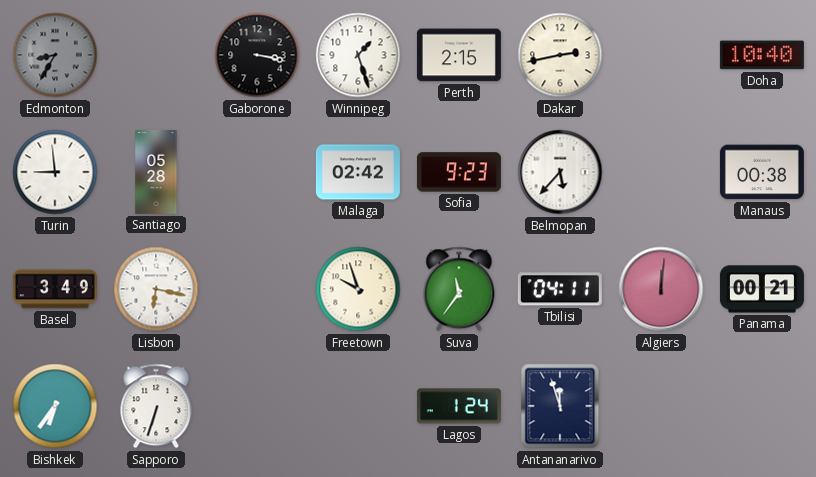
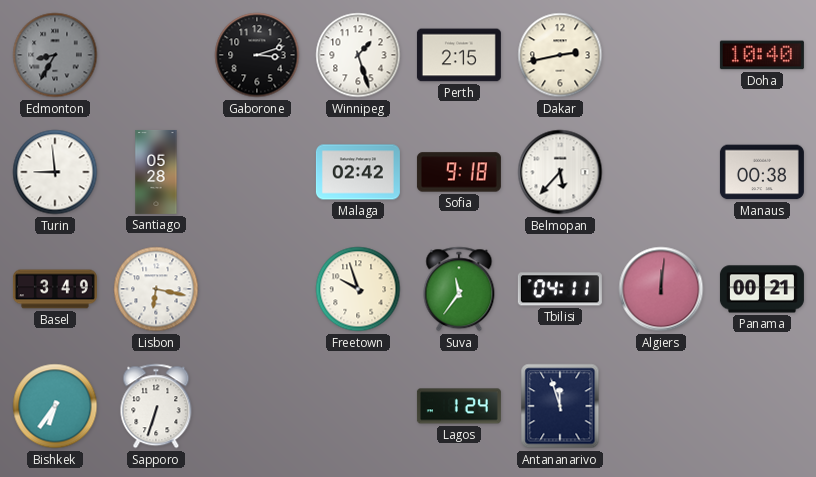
Gaborone: 3:17 -> 3:12 (257, 55)
Sofia: 9:23 -> 9:18 (459, 172)
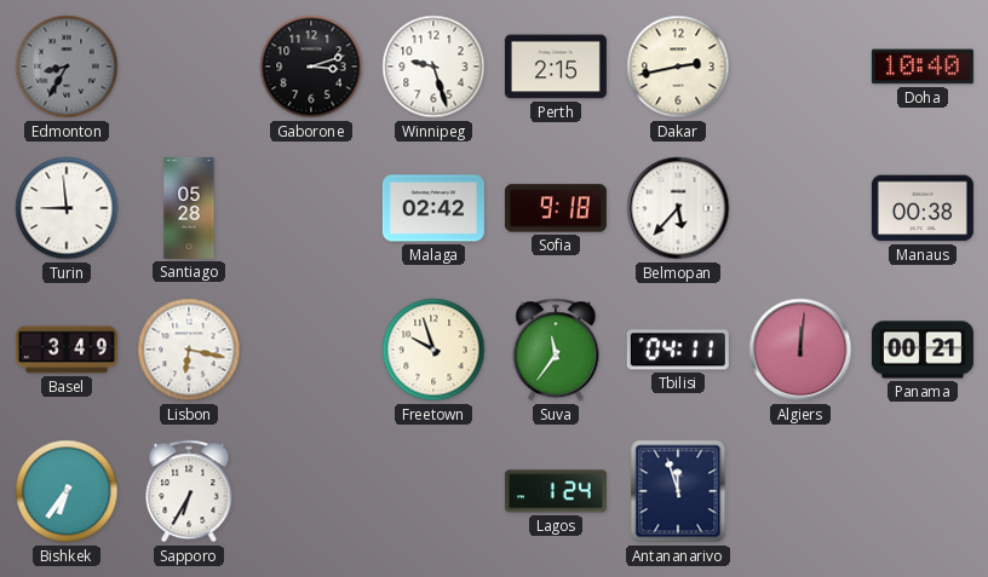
Winnipeg: 1:27 -> 9:27 (433, 67)
Sapporo: 6:33 -> 6:35 (189, 491)
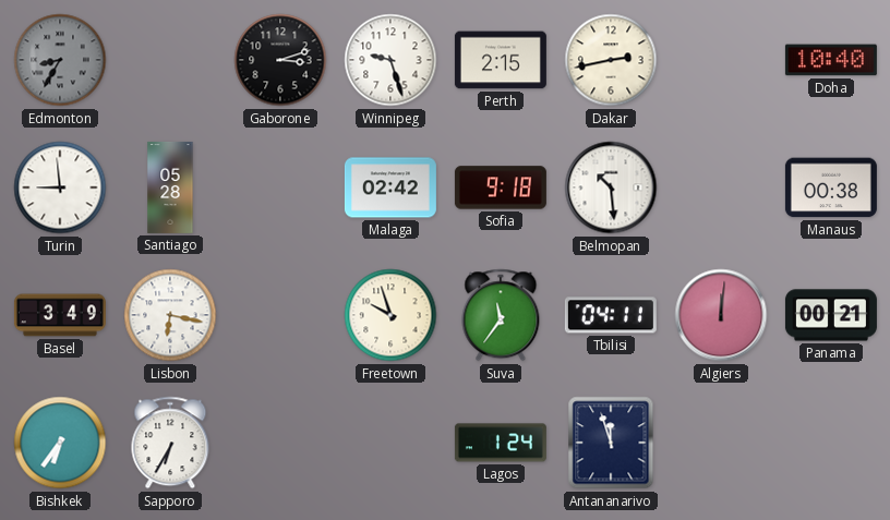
Belmopan: 5:37 -> 10:29 (611, 188)
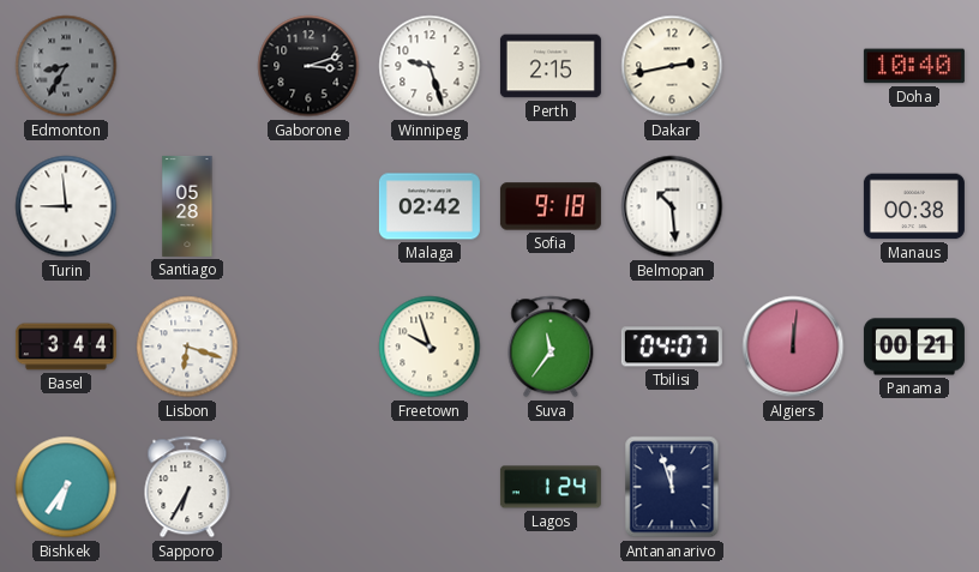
Basel: 3:49 -> 3:44 (66, 347)
Lisbon: 6:17 -> 6:18 (187, 347)
Tbilisi: 04:11 -> 04:07 (672, 347)
